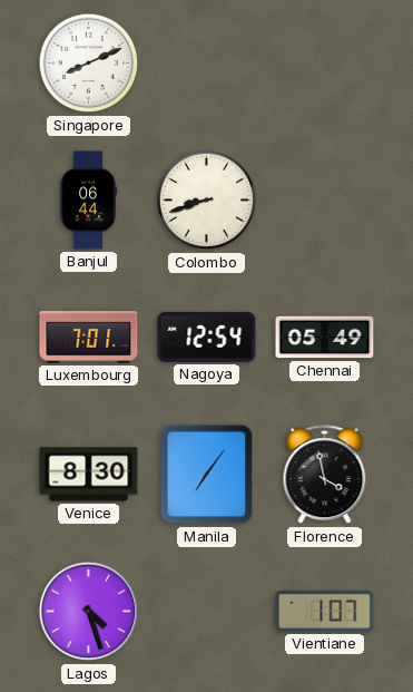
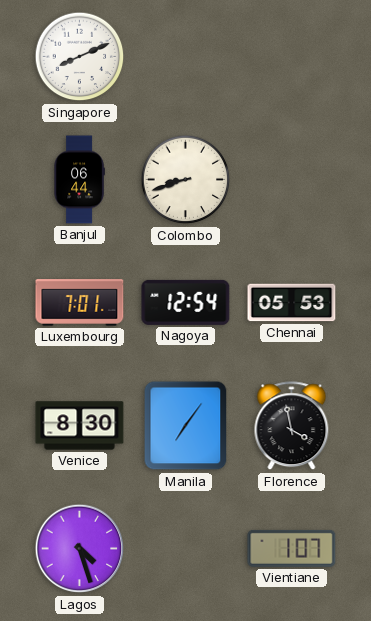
Chennai: 05:49 -> 05:53 (292, 303)
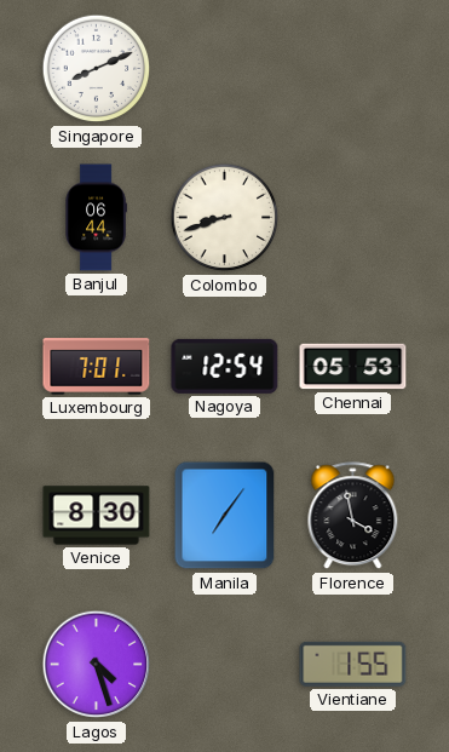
Vientiane: 1:07 -> 1:55 (353, 664)
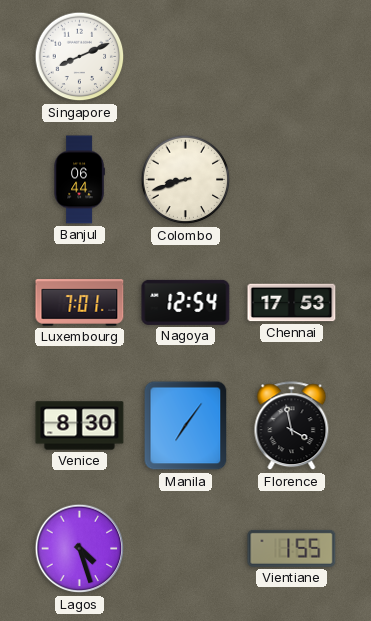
Chennai: 05:53 -> 17:53 (292, 303)
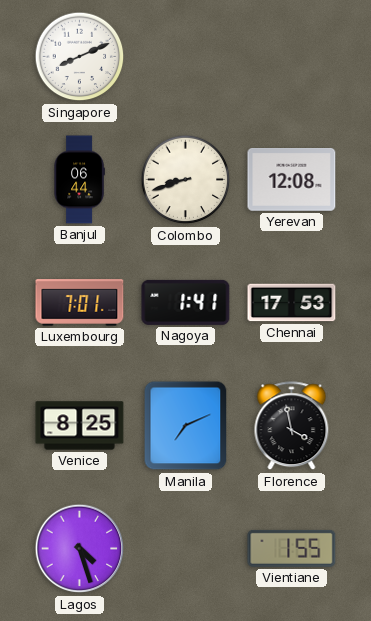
Yerevan: none -> 12:08 (292, 180)
Nagoya: 12:54 -> 1:41 (186, 302)
Venice: 8:30 -> 8:25 (80, 426)
Manila: 7:06 -> 7:11 (186, 426)
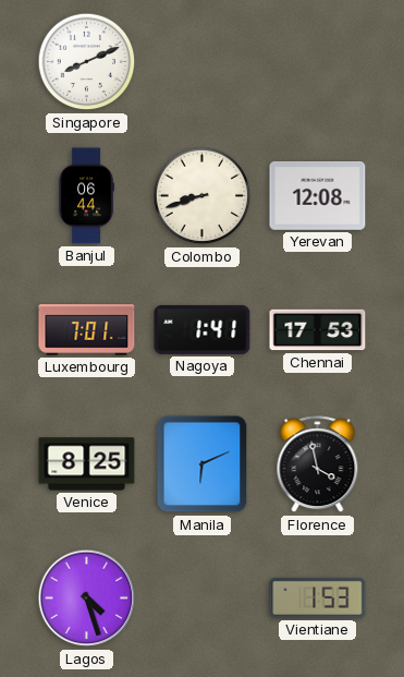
Manila: 7:11 -> 6:11 (203, 464)
Vientiane: 1:55 -> 1:53 (318, 597)
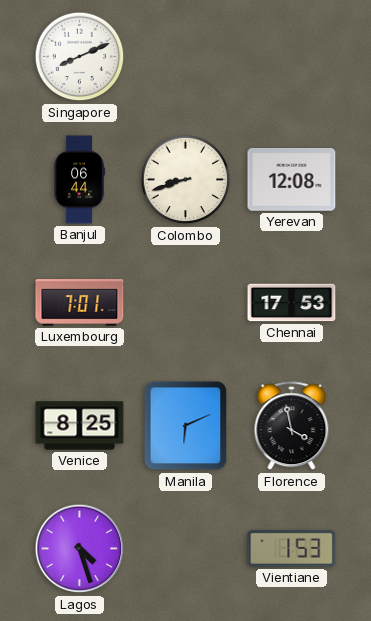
Nagoya: 1:41 -> none (203, 329)
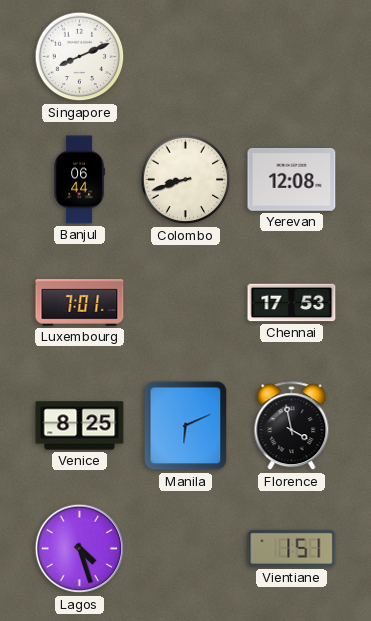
Vientiane: 1:53 -> 1:51 (292, 548)
